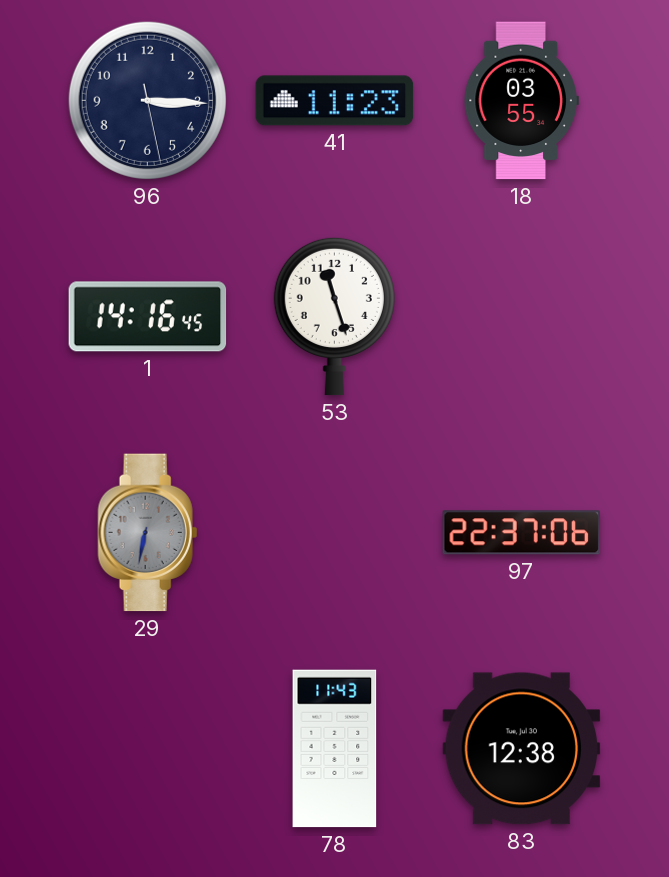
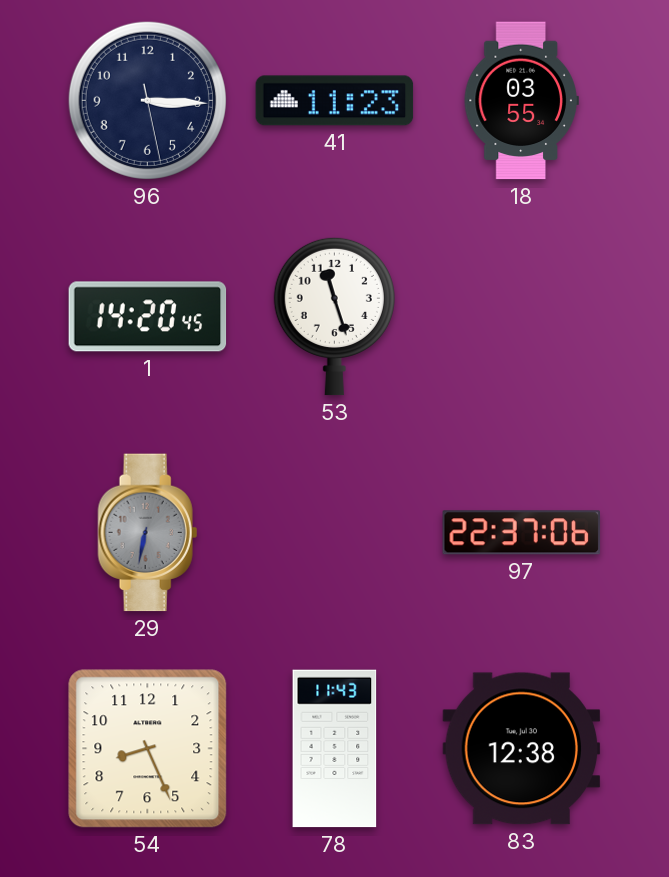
1: 14:16 -> 14:20 (148, 317)
54: none -> 8:26 (148, 749)
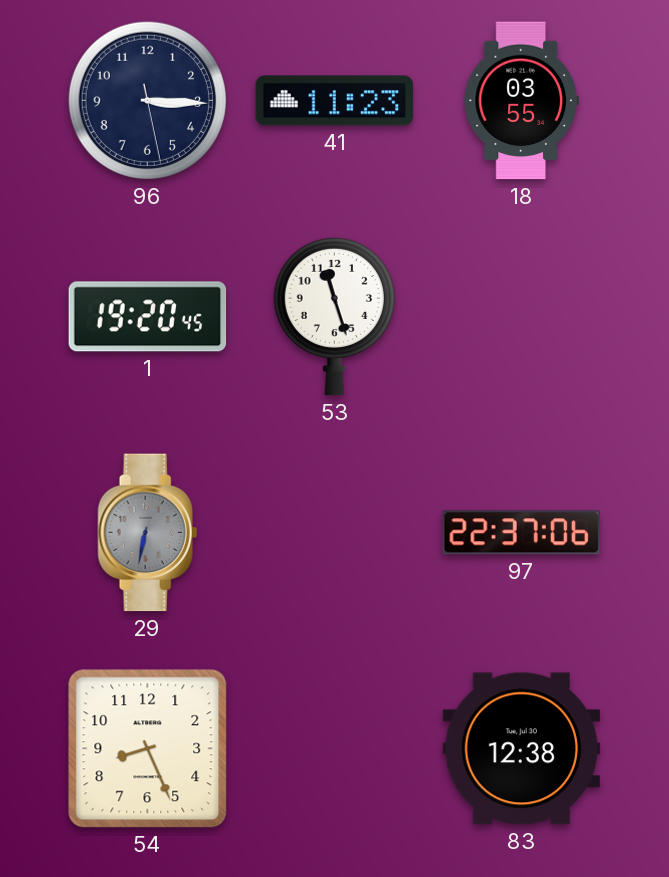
1: 14:20 -> 19:20 (148, 317)
78: 11:43 -> none (335, 749)
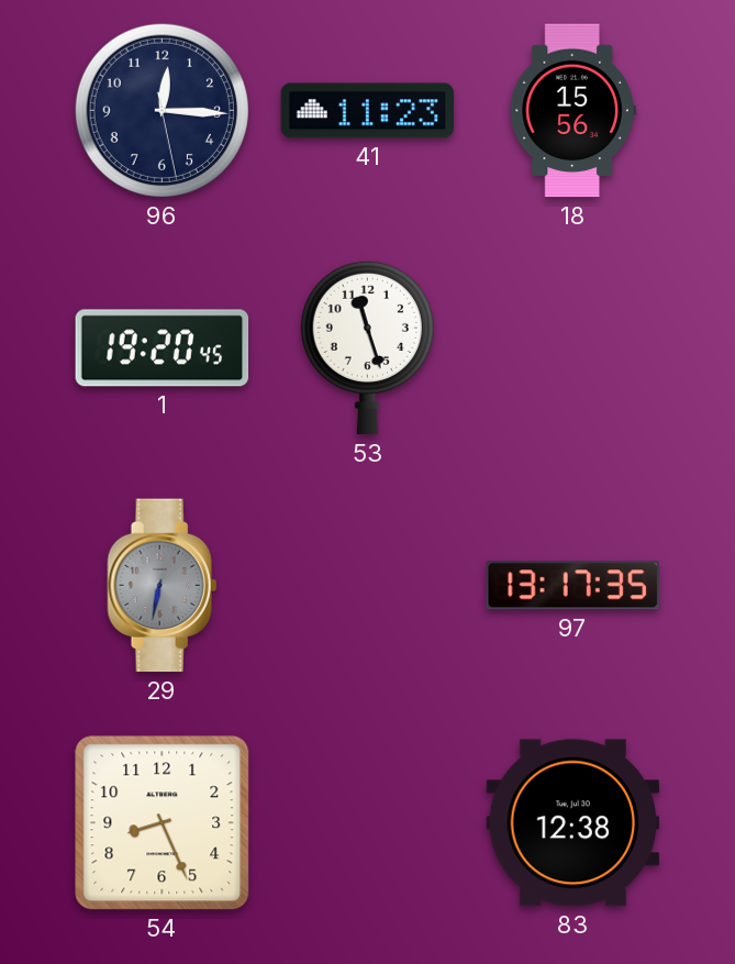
96: 3:15 -> 12:15 (162, 110)
18: 03:55 -> 15:56 (572, 111)
97: 22:37 -> 13:17 (573, 586)
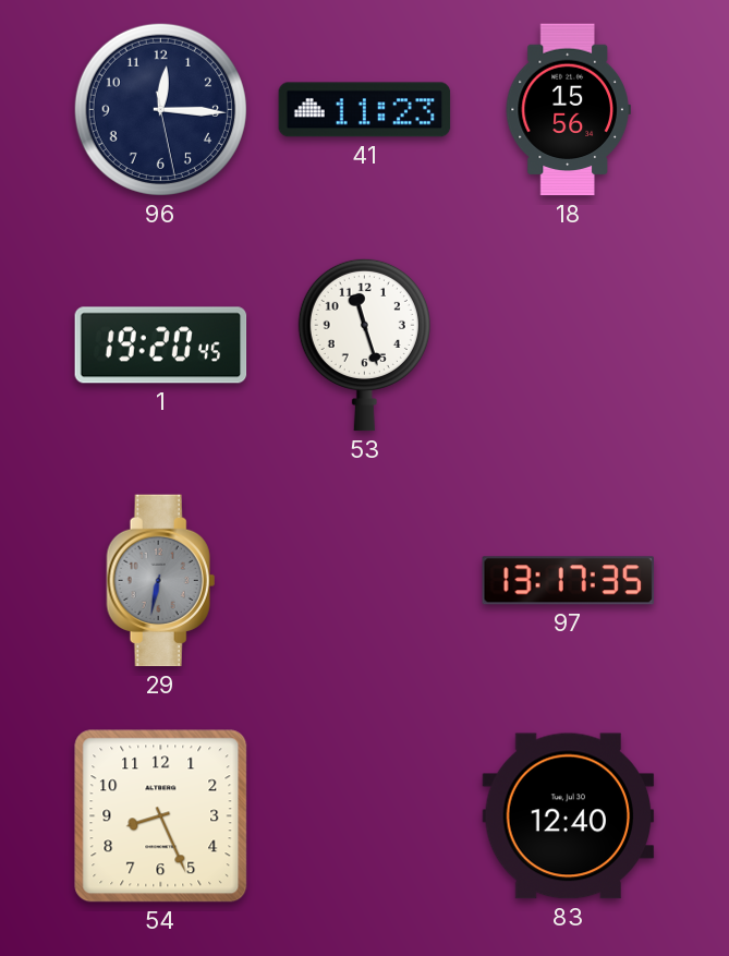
83: 12:38 -> 12:40 (569, 816)
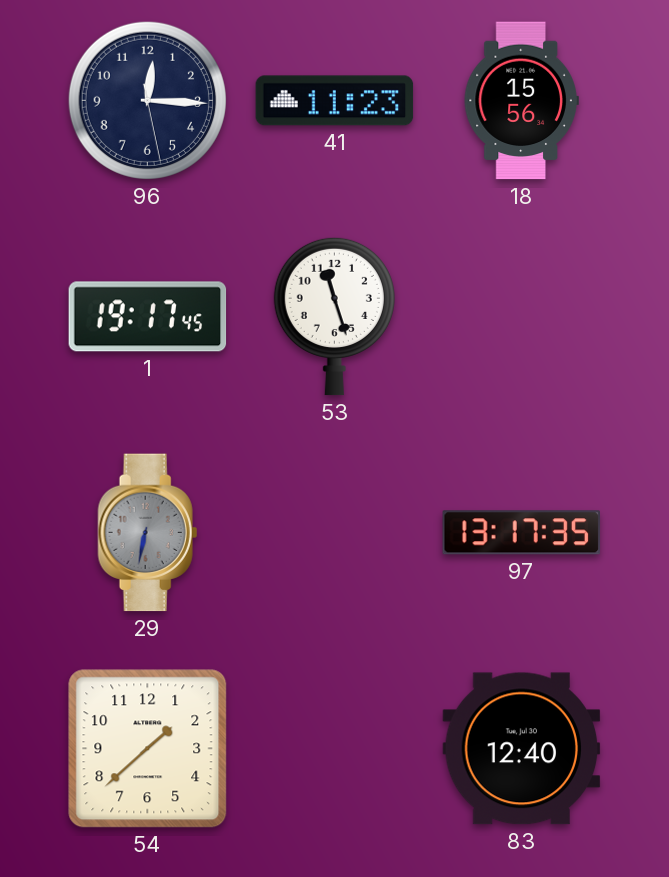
1: 19:20 -> 19:17 (148, 317)
54: 8:26 -> 1:38 (148, 749)
